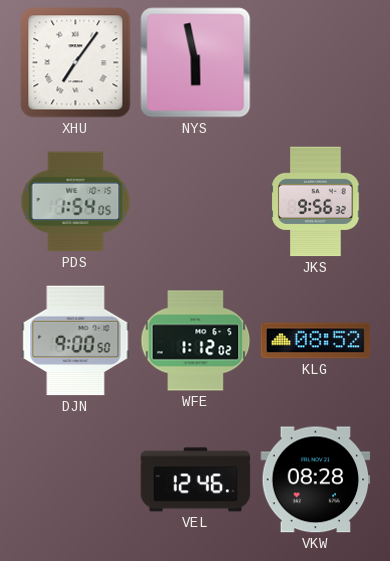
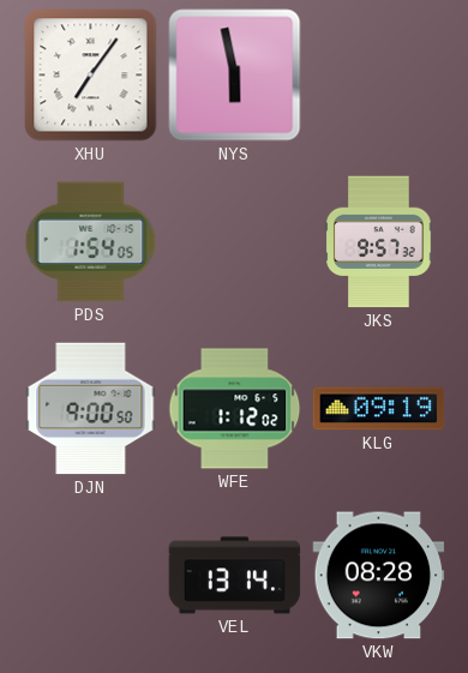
JKS: 9:56 -> 9:57 (379, 242)
KLG: 08:52 -> 09:19 (379, 409)
VEL: 12:46 -> 13:14 (235, 576)
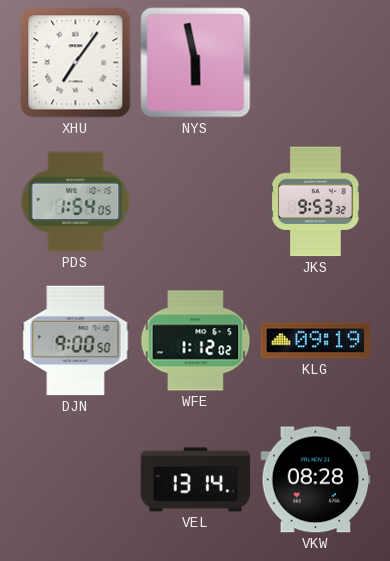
JKS: 9:57 -> 9:53 (316, 202)
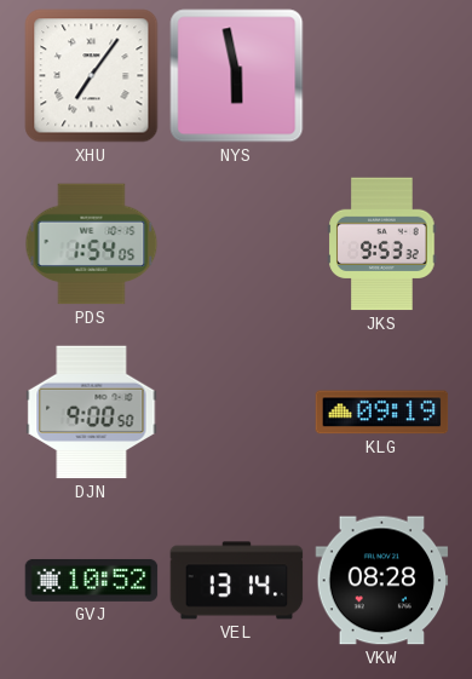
WFE: 1:12 -> none (196, 341)
GVJ: none -> 10:52 (92, 580)
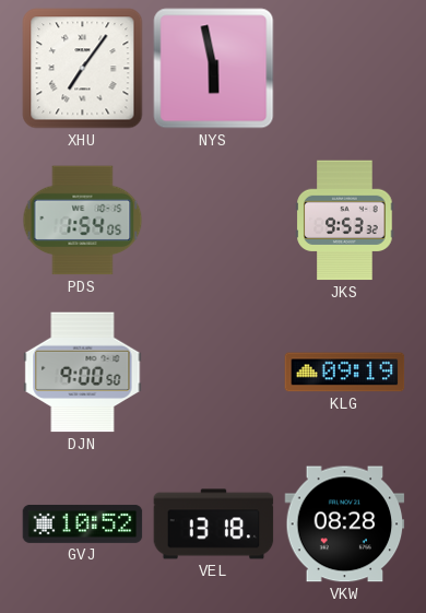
VEL: 13:14 -> 13:18 (214, 524)
